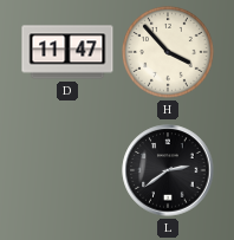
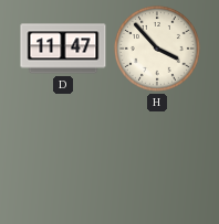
L: 2:39 -> none (168, 170)
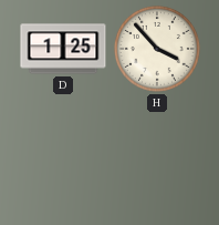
D: 11:47 -> 1:25 (63, 49)
